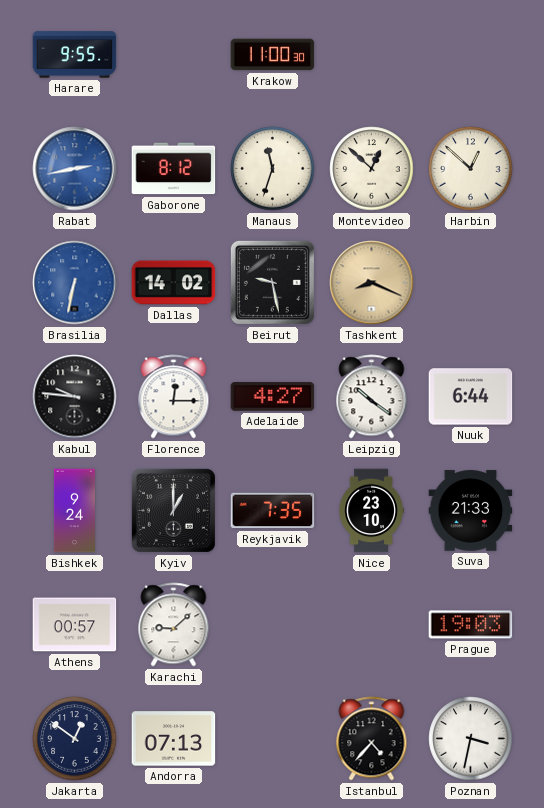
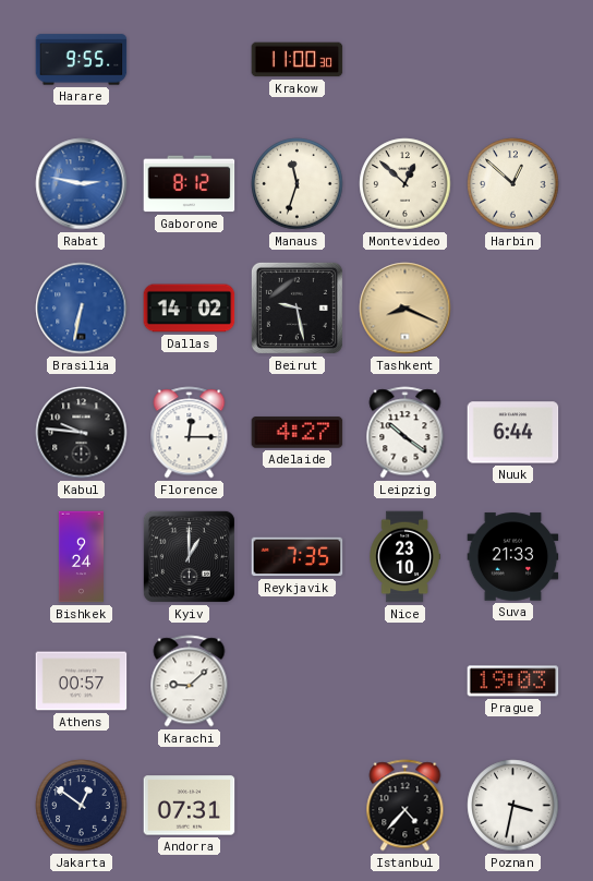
Rabat: 2:43 -> 2:47 (82, 184)
Andorra: 07:13 -> 07:31 (190, 806)
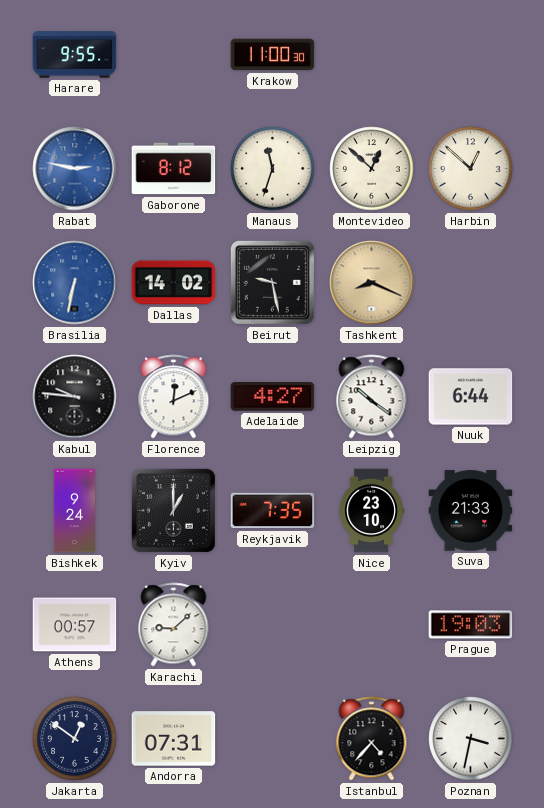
Florence: 12:15 -> 12:11 (174, 397)
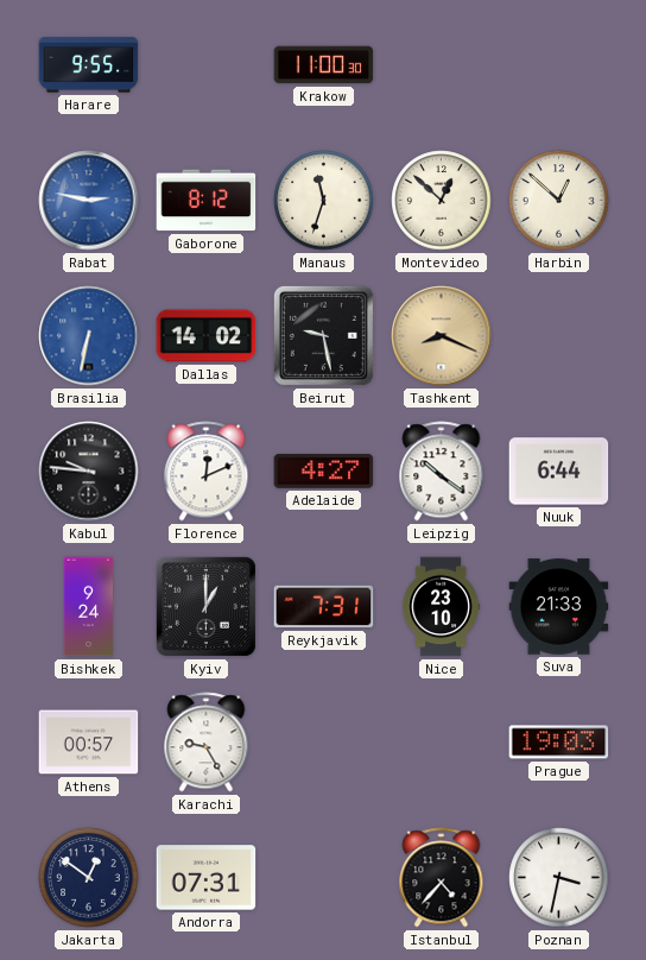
Reykjavik: 7:35 -> 7:31 (324, 607)
Karachi: 9:08 -> 9:25 (207, 743)
